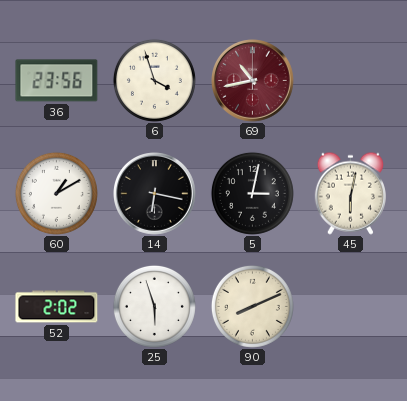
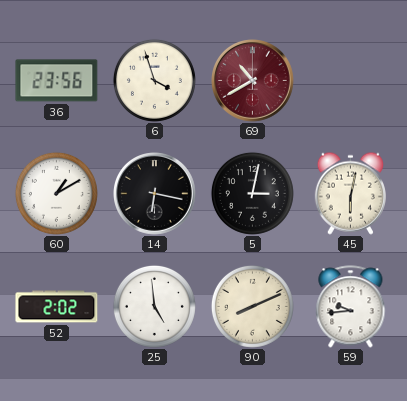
69: 10:43 -> 10:40 (253, 81)
25: 5:57 -> 4:59 (154, 306)
59: none -> 9:44 (351, 307)
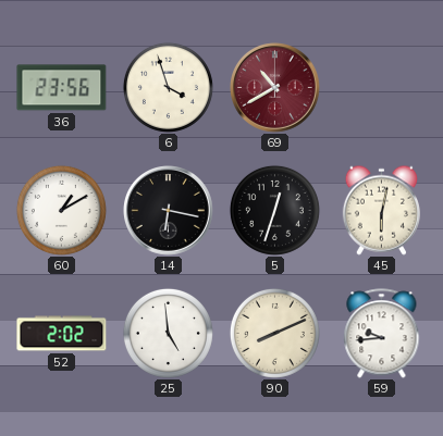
5: 3:02 -> 12:33 (274, 210)
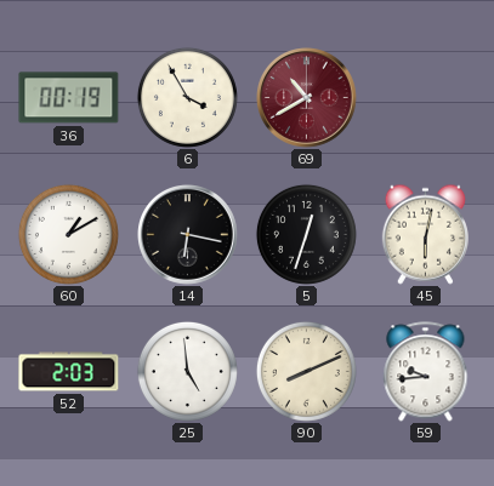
36: 23:56 -> 00:19 (69, 98)
6: 3:57 -> 3:55 (187, 97)
52: 2:02 -> 2:03 (69, 372)
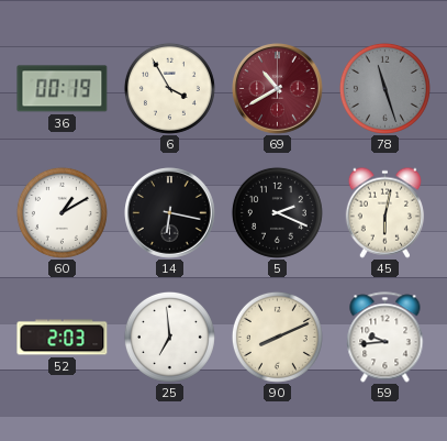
78: none -> 11:27 (384, 88)
5: 12:33 -> 2:19 (277, 212)
25: 4:59 -> 6:59 (169, 337)
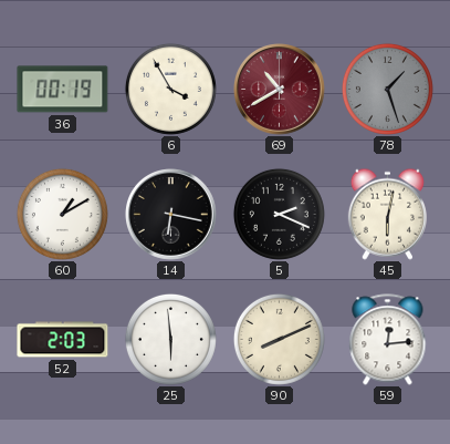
78: 11:27 -> 1:27 (387, 89)
25: 6:59 -> 5:59 (170, 339)
59: 9:44 -> 12:14 (388, 340)
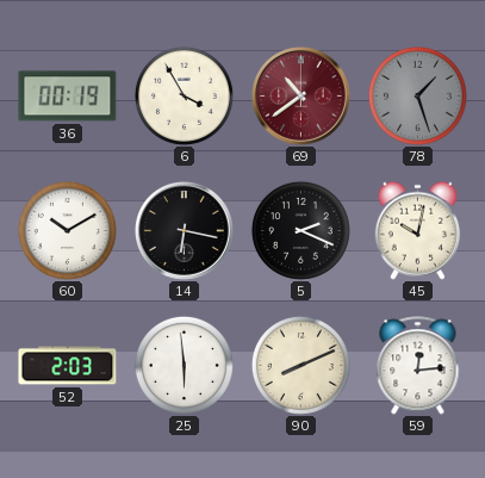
69: 10:40 -> 10:39 (301, 97)
60: 1:10 -> 10:10 (67, 230)
45: 6:02 -> 10:02 (417, 230)
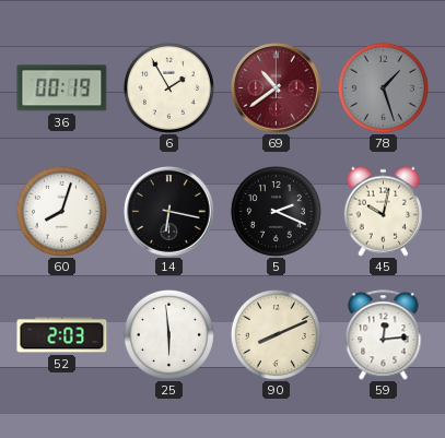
6: 3:55 -> 1:55 (168, 87)
60: 10:10 -> 8:03 (61, 211)
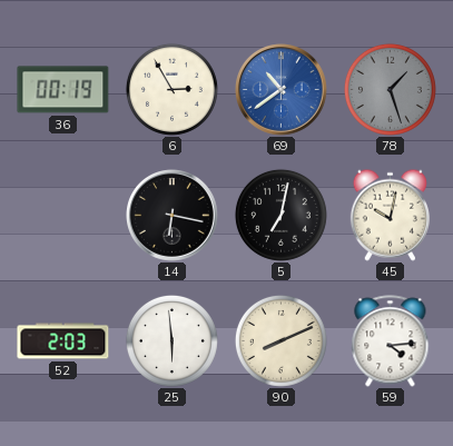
6: 1:55 -> 2:55 (171, 89)
69 dial: burgundy -> blue (282, 90)
60: 8:03 -> none (61, 211)
5: 2:19 -> 7:02 (280, 215)
59: 12:14 -> 4:14 (391, 341)
